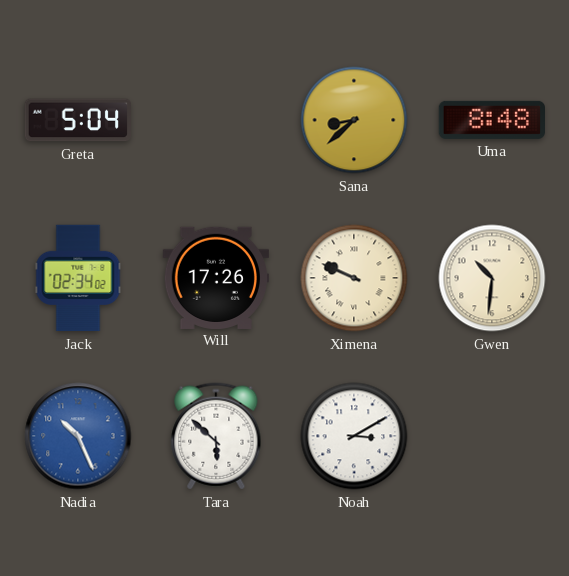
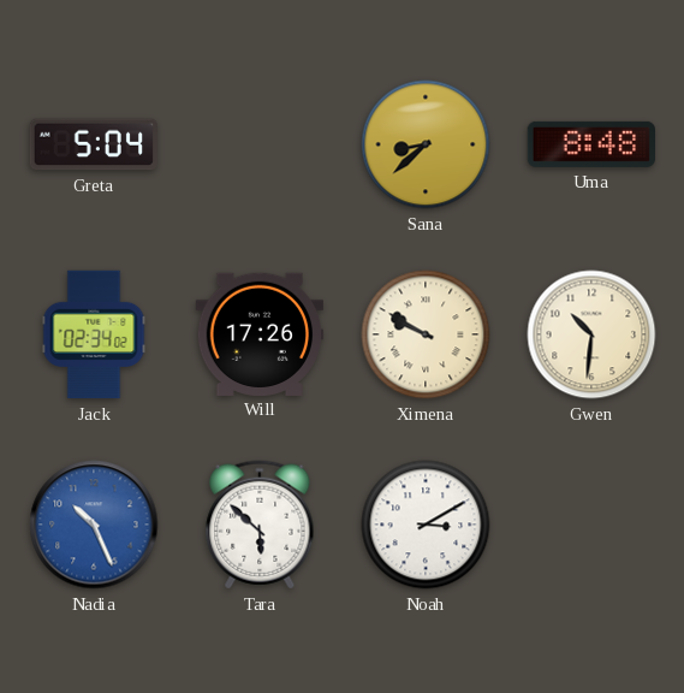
Ximena: 9:49 -> 9:50 (426, 334)
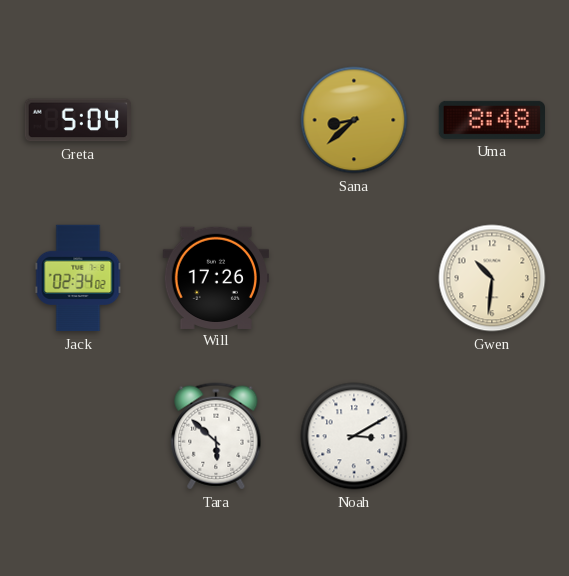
Ximena: 9:50 -> none (426, 334)
Nadia: 10:26 -> none (94, 525)
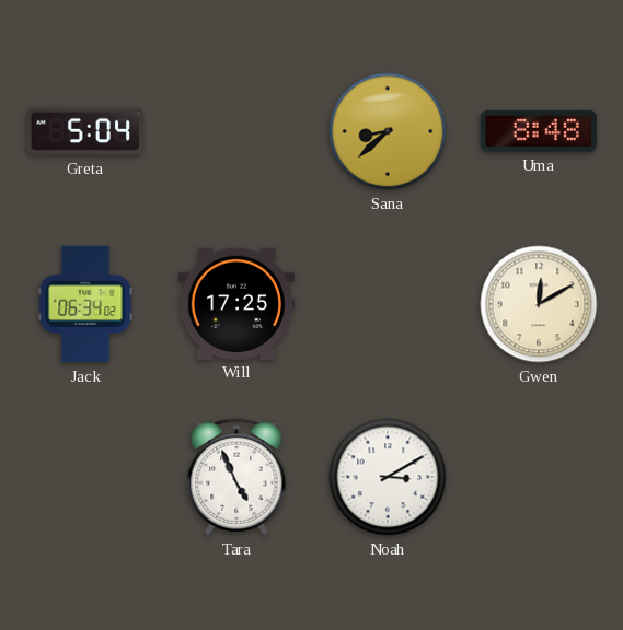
Jack: 02:34 -> 06:34 (85, 304)
Will: 17:26 -> 17:25 (235, 303)
Gwen: 10:31 -> 12:10 (539, 304)
Tara: 5:52 -> 4:56 (236, 477)
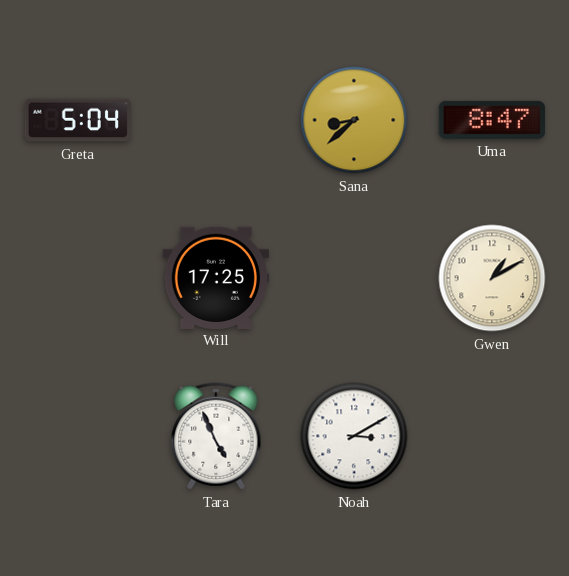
Uma: 8:48 -> 8:47 (491, 120)
Jack: 06:34 -> none (85, 304)
Gwen: 12:10 -> 1:10 (492, 278)
